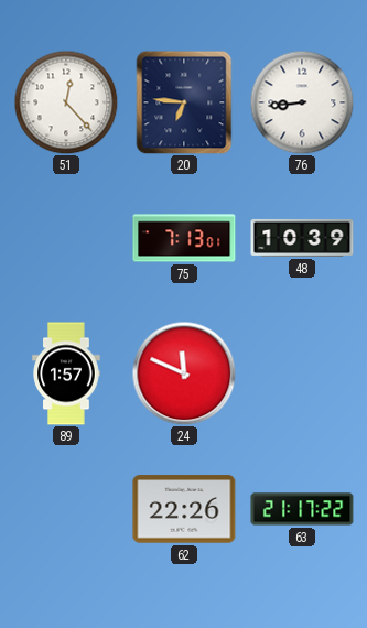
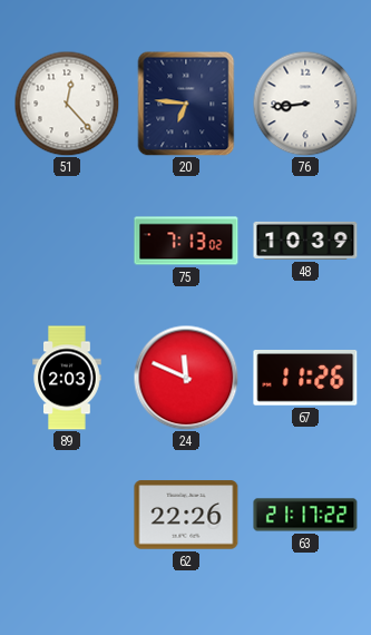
75: 7:13:01 -> 7:13:02 (186, 241)
89: 1:57 -> 2:03 (67, 378)
67: none -> 11:26 (305, 379)
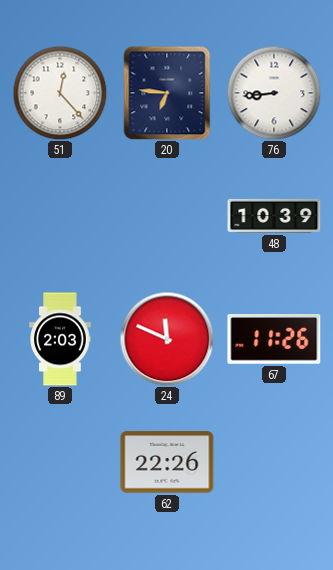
75: 7:13 -> none (186, 241)
63: 21:17 -> none (305, 515)
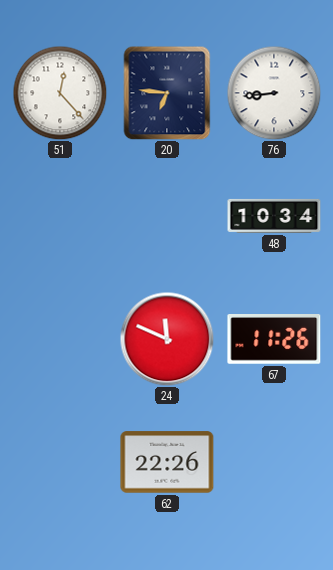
48: 10:39 -> 10:34 (274, 216)
89: 2:03 -> none (60, 339)
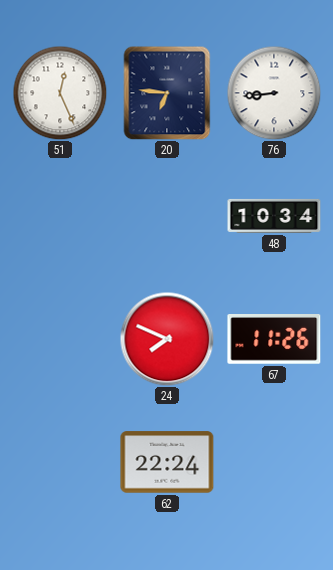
51: 12:23 -> 12:26 (60, 93)
24: 11:49 -> 7:49 (167, 339)
62: 22:26 -> 22:24 (167, 462)
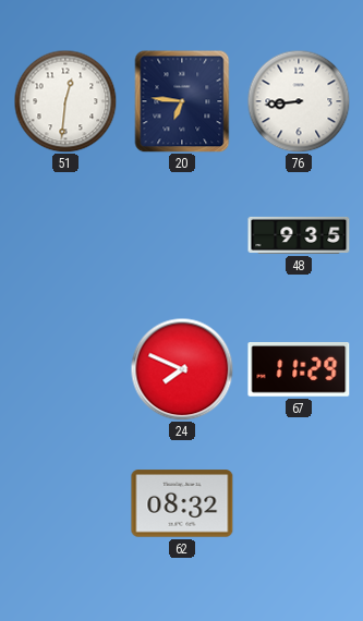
51: 12:26 -> 12:31 (65, 101)
48: 10:34 -> 9:35 (299, 235)
67: 11:26 -> 11:29 (299, 370)
62: 22:24 -> 08:32 (182, 503)
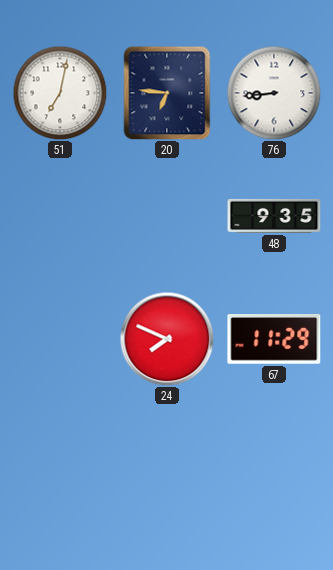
51: 12:31 -> 7:02 (60, 93)
62: 08:32 -> none (182, 503)
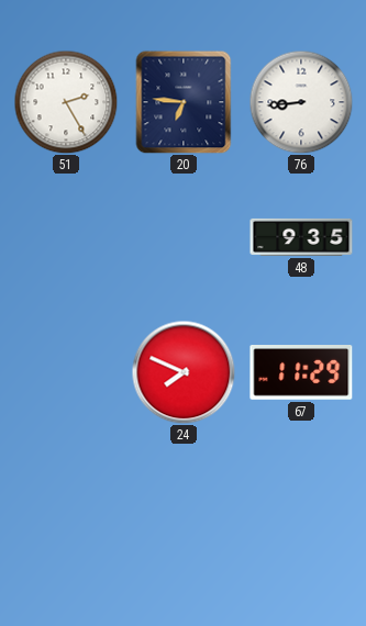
51: 7:02 -> 2:25 (66, 102)
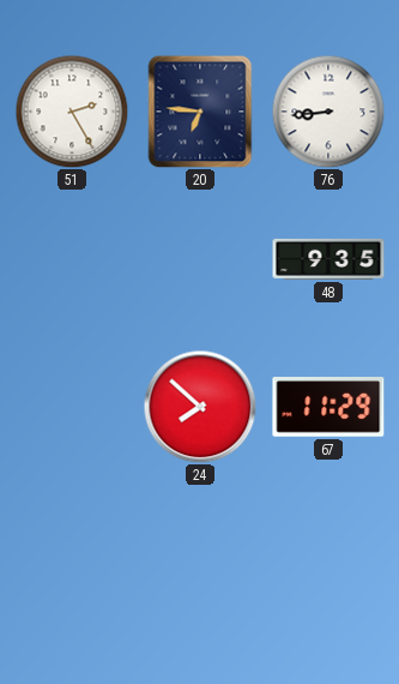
24: 7:49 -> 7:52 (200, 407)
